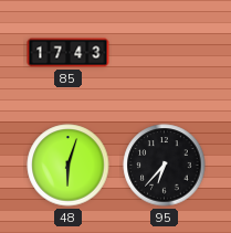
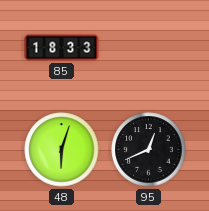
85: 17:43 -> 18:33 (62, 48)
95: 6:37 -> 12:41 (149, 150)
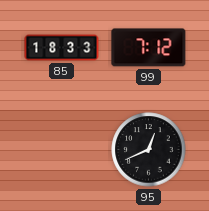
99: none -> 7:12 (149, 48)
48: 6:03 -> none (62, 150)
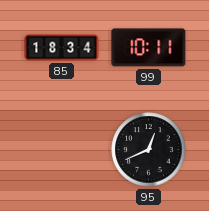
85: 18:33 -> 18:34 (62, 48)
99: 7:12 -> 10:11 (149, 48)
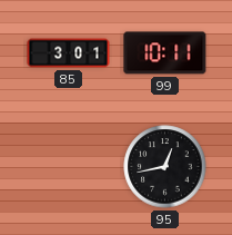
85: 18:34 -> 3:01 (69, 53)
95: 12:41 -> 12:43 (165, 167)
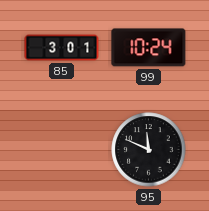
99: 10:11 -> 10:24 (149, 48)
95: 12:43 -> 11:49 (149, 150)
